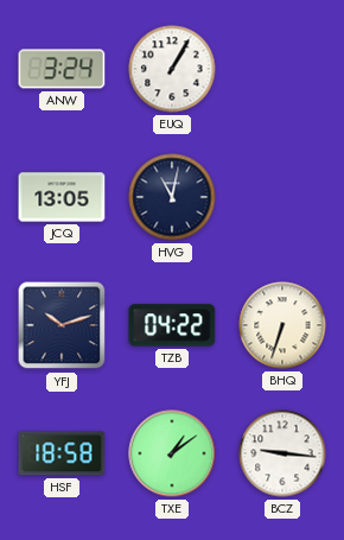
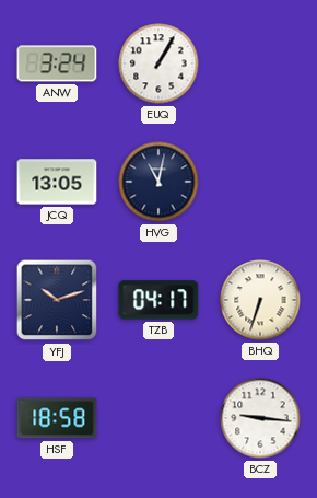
TZB: 04:22 -> 04:17 (158, 300)
TXE: 1:09 -> none (172, 453)
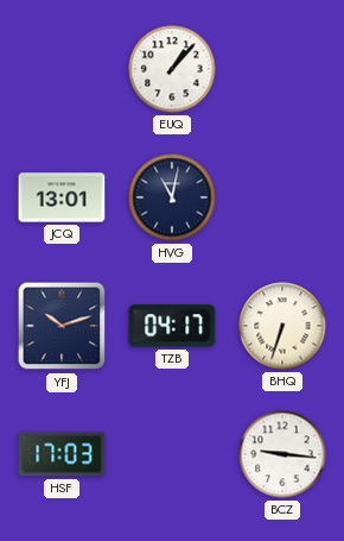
ANW: 3:24 -> none (57, 63)
EUQ: 1:05 -> 1:07 (172, 69)
JCQ: 13:05 -> 13:01 (62, 197)
HSF: 18:58 -> 17:03 (62, 454)
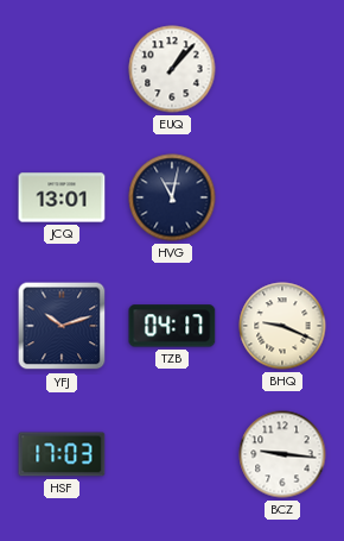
BHQ: 6:33 -> 9:19 (282, 326)
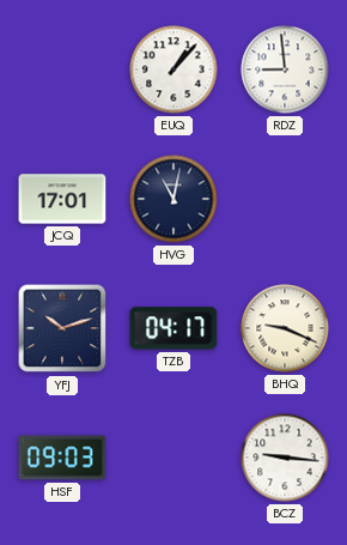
RDZ: none -> 8:59 (285, 69)
JCQ: 13:01 -> 17:01 (62, 199)
HSF: 17:03 -> 09:03 (62, 458)
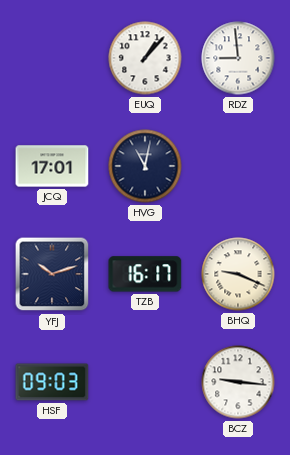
TZB: 04:17 -> 16:17 (145, 274)
